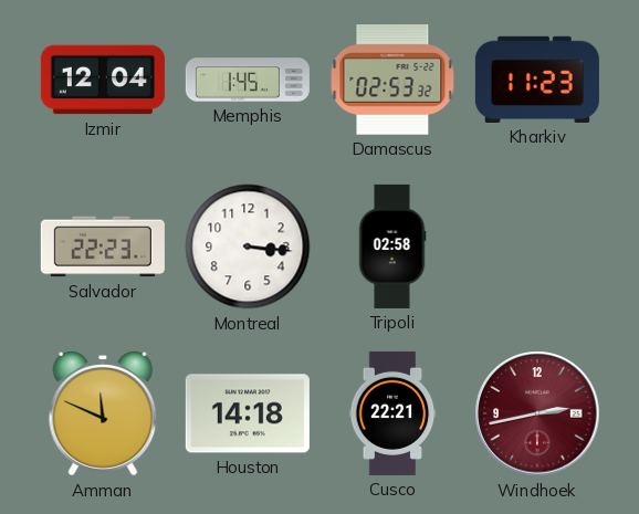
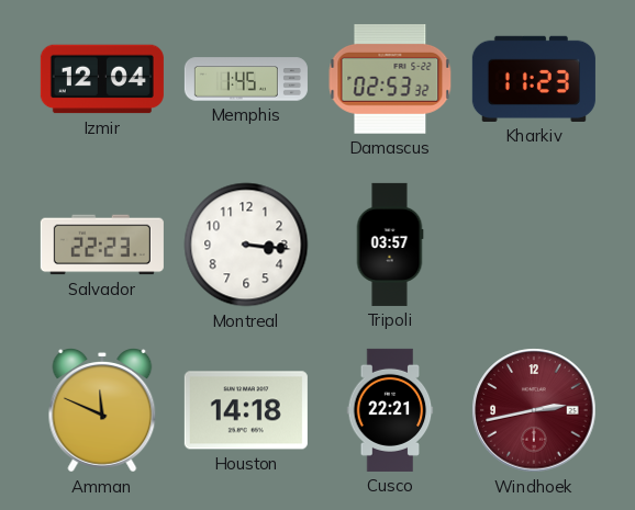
Tripoli: 02:58 -> 03:57 (390, 245)
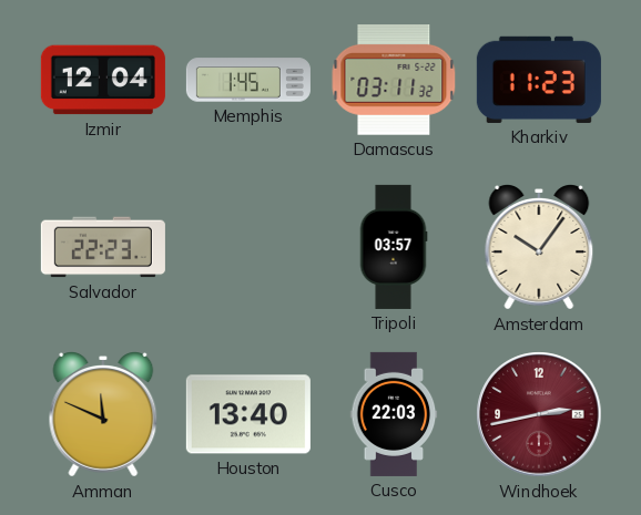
Damascus: 02:53 -> 03:11 (394, 81)
Montreal: 3:16 -> none (246, 245)
Amsterdam: none -> 10:06 (539, 248)
Houston: 14:18 -> 13:40 (248, 414)
Cusco: 22:21 -> 22:03 (394, 414)
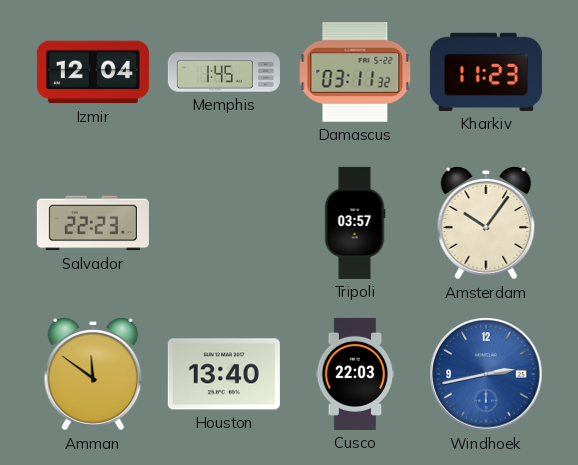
Amman: 11:49 -> 11:51 (93, 375)
Windhoek dial: burgundy -> blue (486, 374)
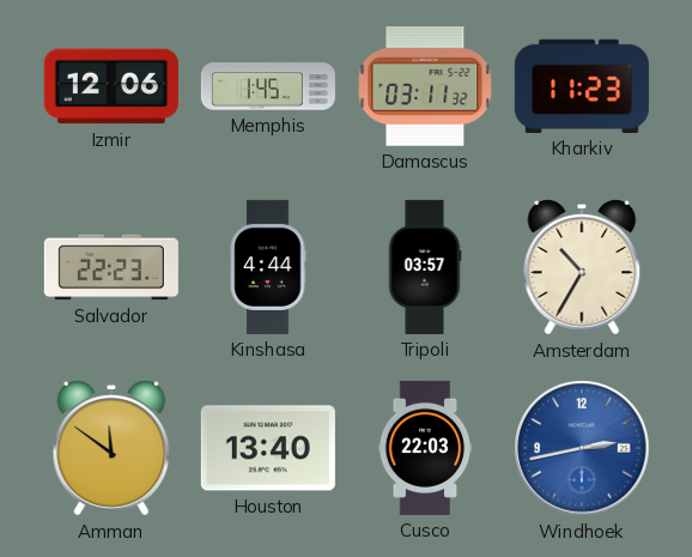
Izmir: 12:04 -> 12:06 (111, 86)
Kinshasa: none -> 4:44 (268, 267)
Amsterdam: 10:06 -> 10:35 (582, 268)
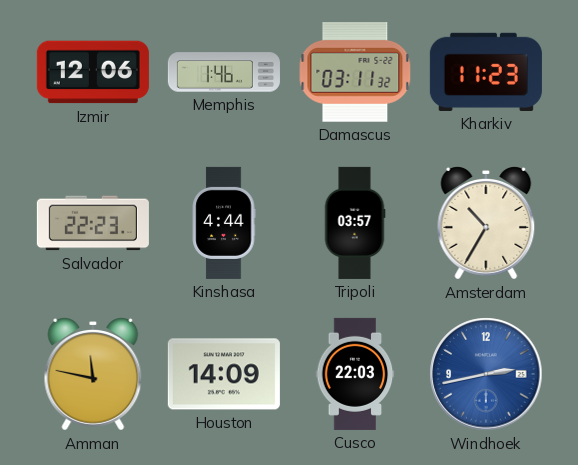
Memphis: 1:45 -> 1:46 (224, 72)
Amman: 11:51 -> 11:47 (93, 375)
Houston: 13:40 -> 14:09 (224, 374)
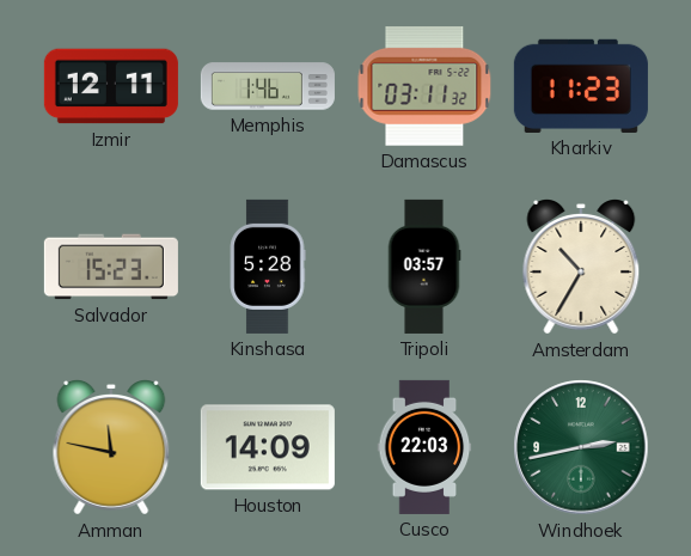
Izmir: 12:06 -> 12:11 (111, 86)
Salvador: 22:23 -> 15:23 (111, 267)
Kinshasa: 4:44 -> 5:28 (268, 267)
Windhoek dial: blue -> green (581, 447)
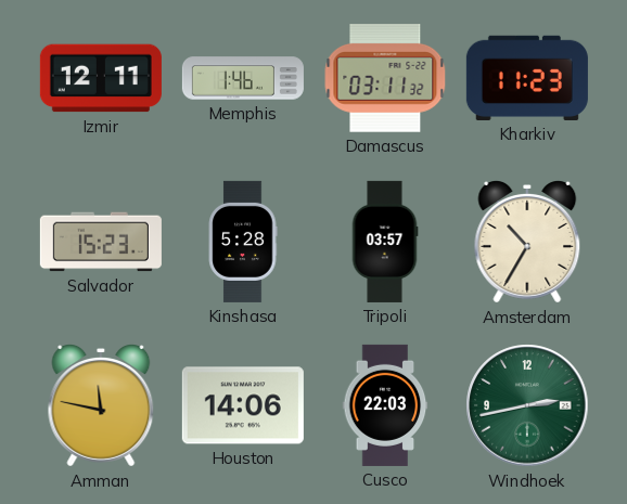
Houston: 14:09 -> 14:06 (243, 405)
